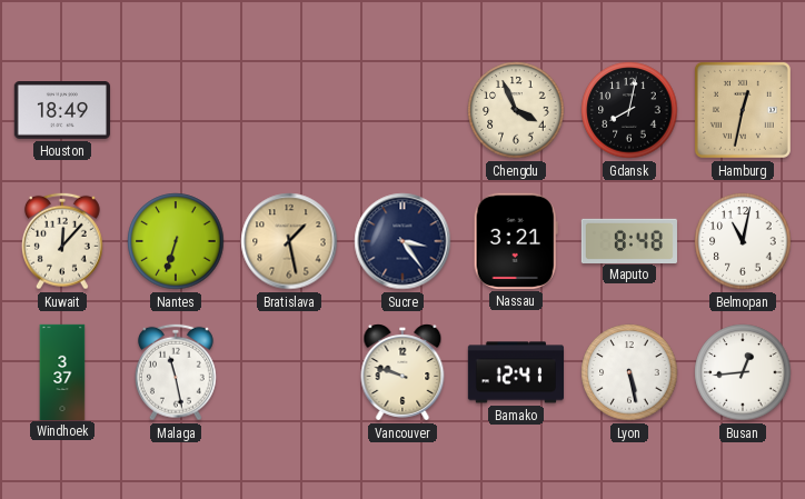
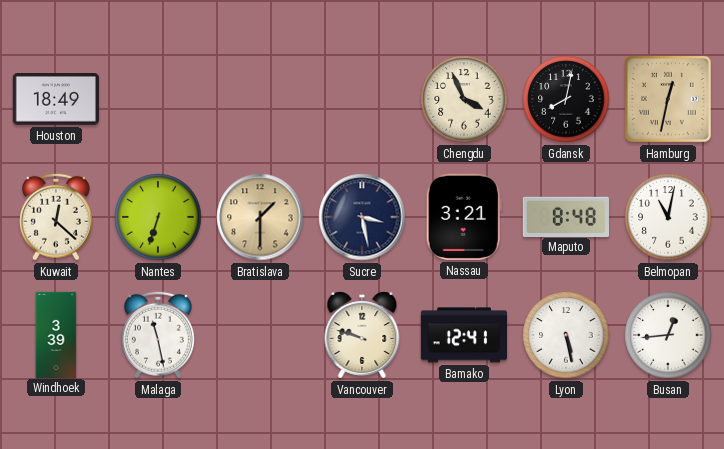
Kuwait: 12:07 -> 12:22 (56, 217)
Bratislava: 1:28 -> 1:30 (260, 217)
Sucre: 3:24 -> 3:28 (362, 217)
Windhoek: 3:37 -> 3:39 (56, 334)
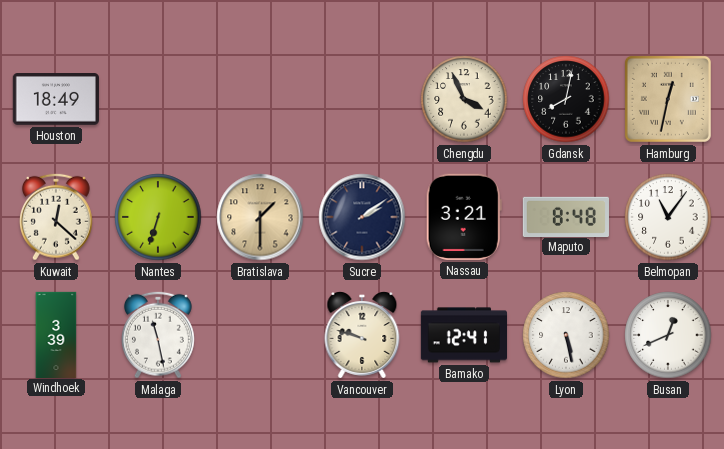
Sucre: 3:28 -> 2:09 (362, 217)
Belmopan: 11:02 -> 11:06 (668, 217)
Busan: 12:44 -> 12:41 (668, 335)
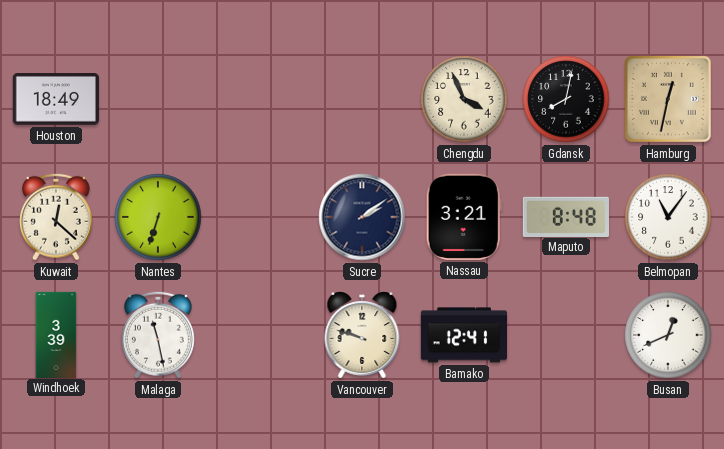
Bratislava: 1:30 -> none (260, 217)
Lyon: 5:28 -> none (566, 335)
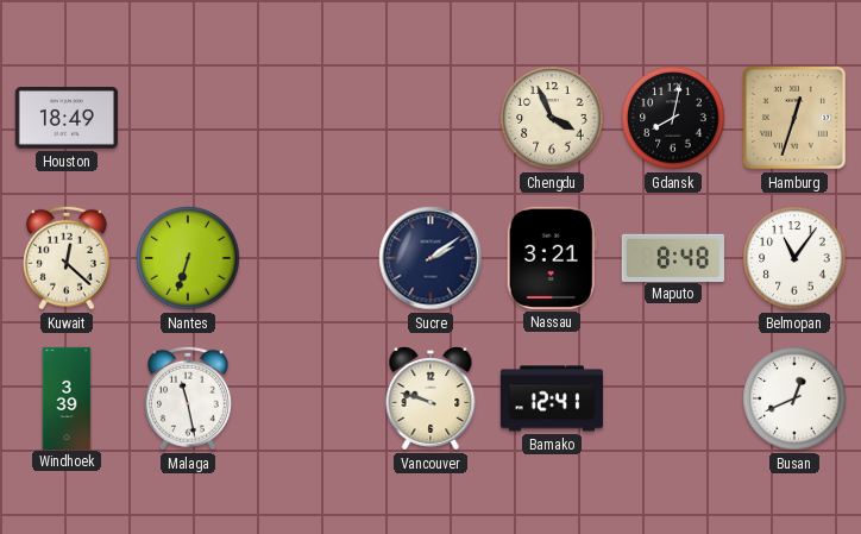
Hamburg: 12:32 -> 12:33 (794, 118)
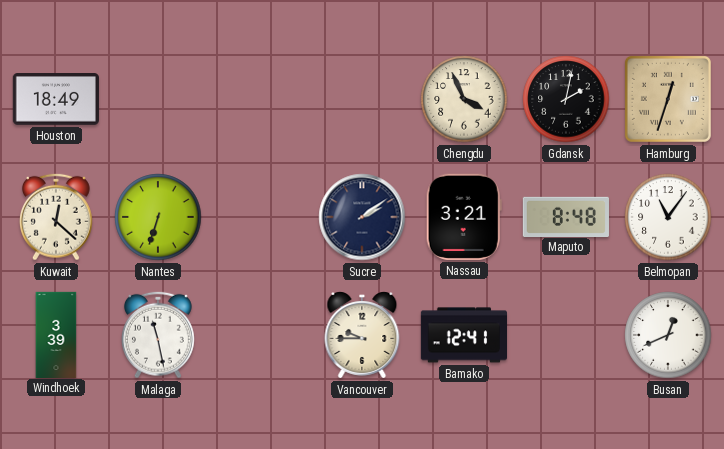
Gdansk: 8:02 -> 2:02 (566, 99)
Vancouver: 9:48 -> 9:45 (362, 335)
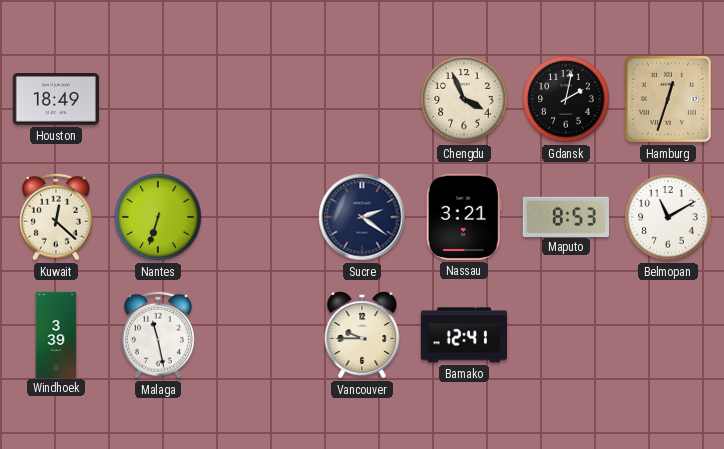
Sucre: 2:09 -> 2:21 (362, 217)
Maputo: 8:48 -> 8:53 (565, 216)
Belmopan: 11:06 -> 11:10 (668, 217)
Busan: 12:41 -> none (668, 335)
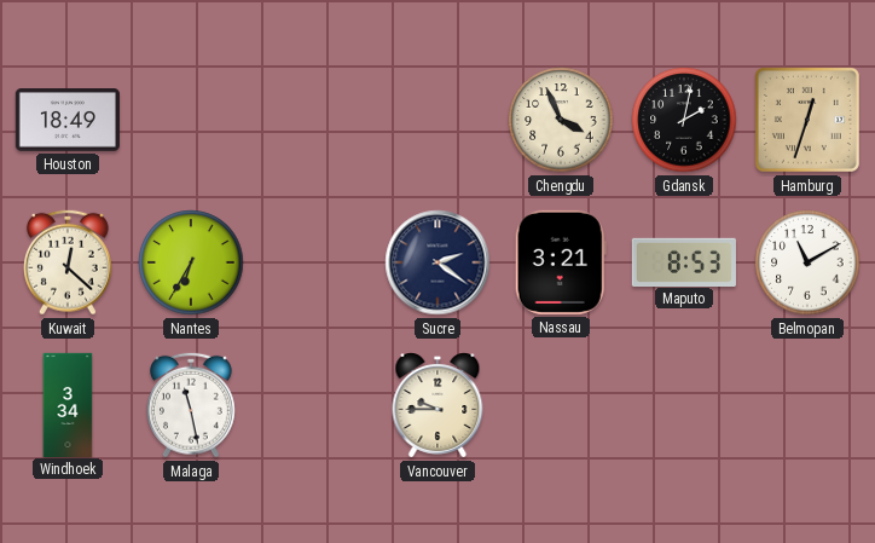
Nantes: 6:33 -> 6:35 (191, 262)
Windhoek: 3:39 -> 3:34 (68, 404)
Bamako: 12:41 -> none (463, 335)
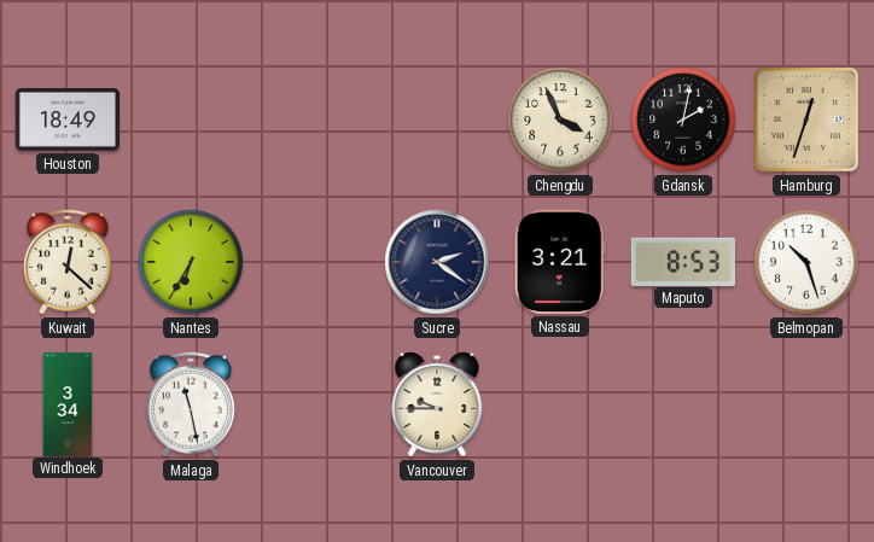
Belmopan: 11:10 -> 10:27 (806, 262)
